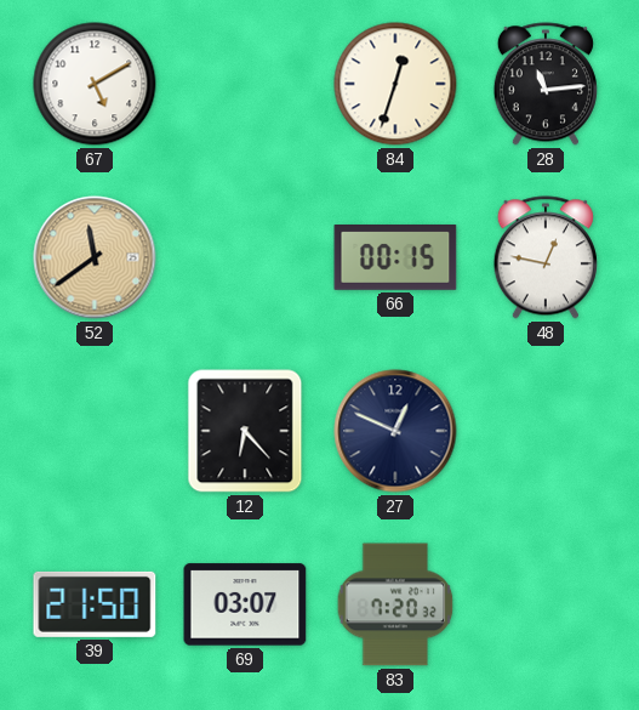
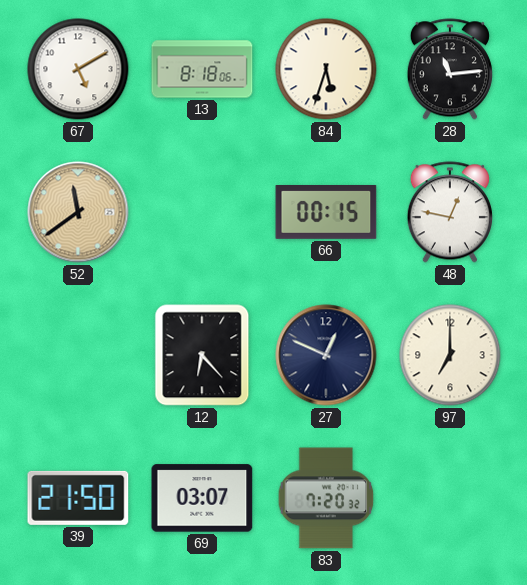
13: none -> 8:18 (202, 69)
84: 12:33 -> 5:33 (326, 69)
97: none -> 7:00 (450, 355)
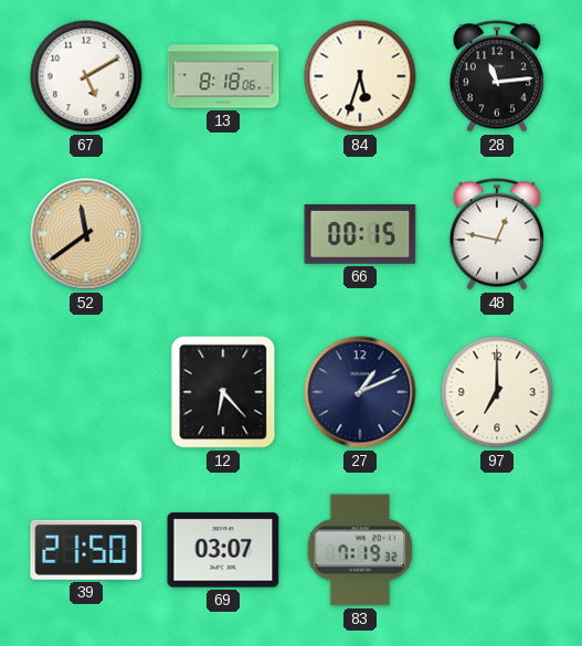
27: 12:49 -> 1:11 (360, 392)
83: 7:20 -> 7:19 (360, 550)
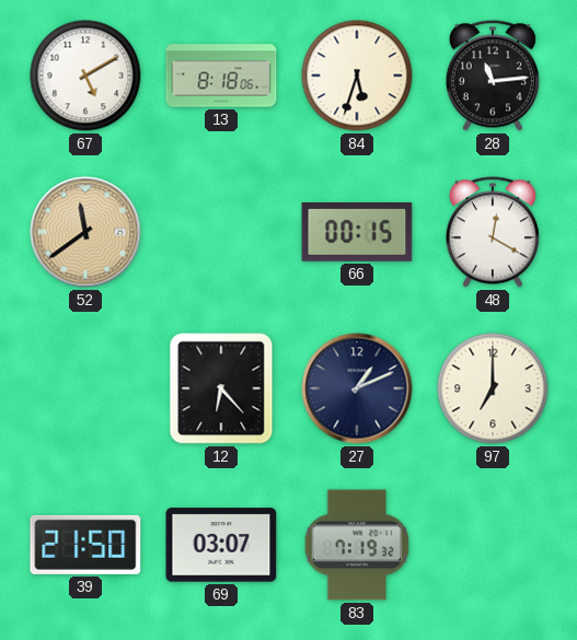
48: 12:47 -> 12:20 (493, 232)
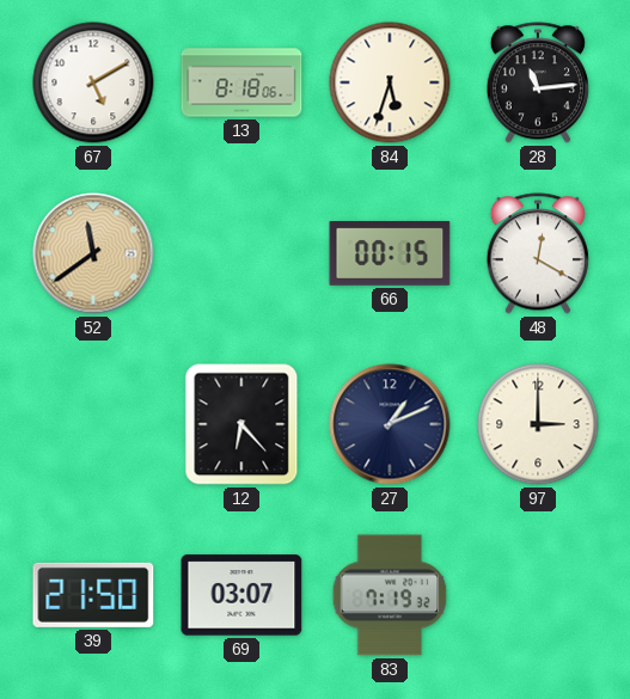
97: 7:00 -> 3:00 (538, 424)
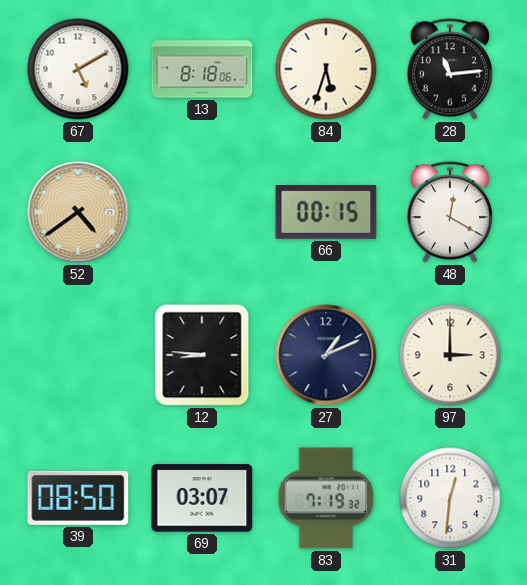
52: 11:39 -> 4:39 (78, 212)
12: 6:23 -> 8:46 (202, 355)
39: 21:50 -> 08:50 (78, 498)
31: none -> 12:31 (450, 498)
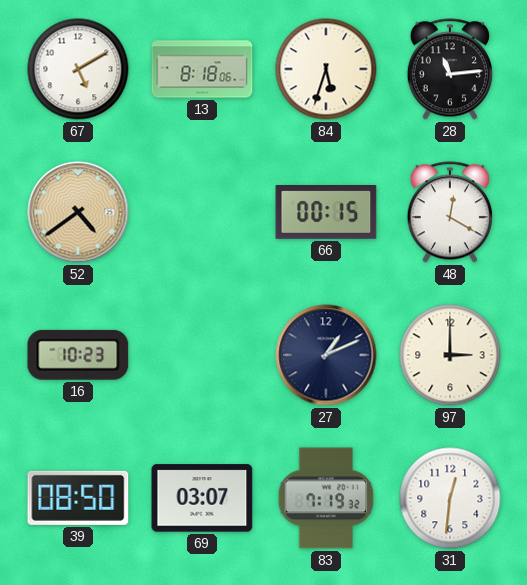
16: none -> 10:23 (78, 355)
12: 8:46 -> none (202, 355)
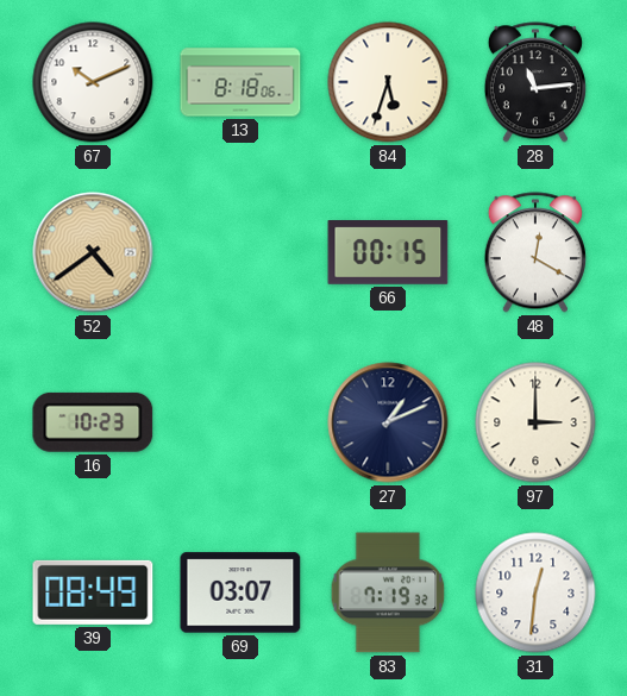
67: 5:10 -> 10:11 (93, 82)
39: 08:50 -> 08:49 (93, 592)
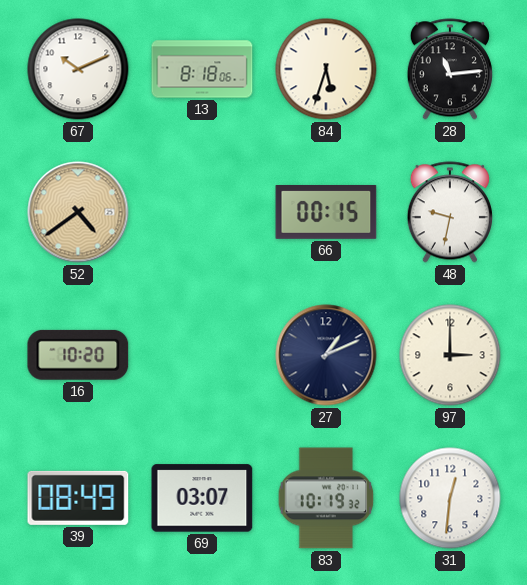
48: 12:20 -> 9:32 (450, 212)
16: 10:23 -> 10:20 (78, 355)
83: 7:19 -> 10:19 (326, 498)
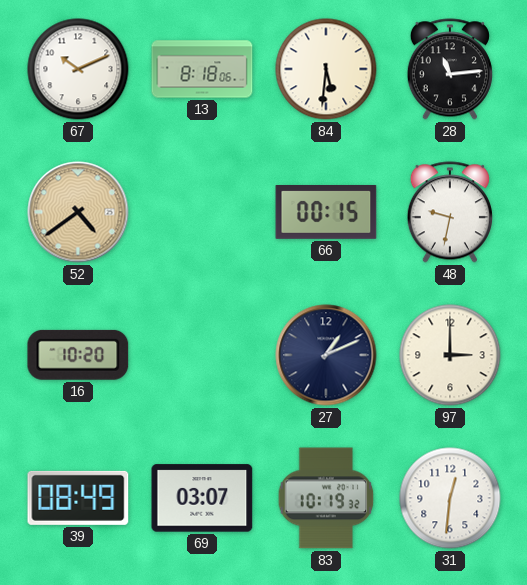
84: 5:33 -> 5:31 (326, 69)
